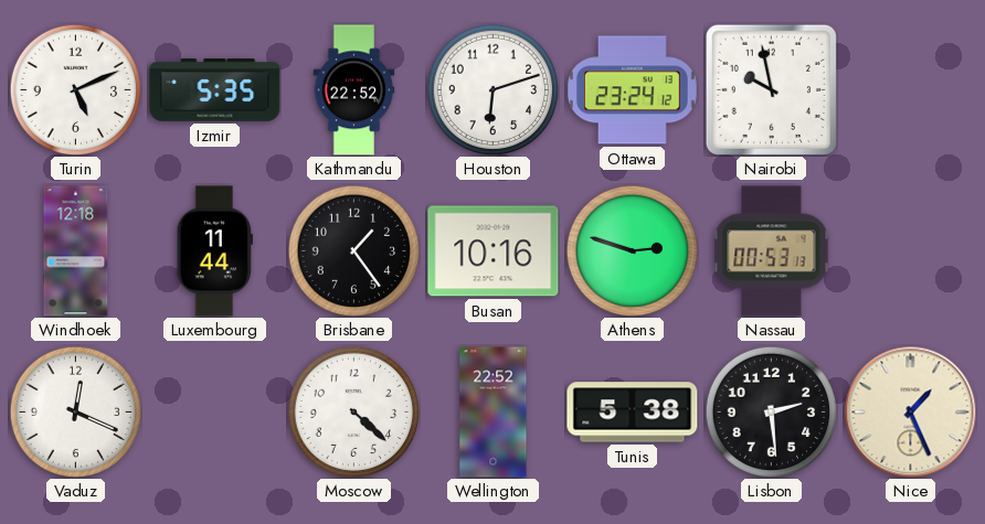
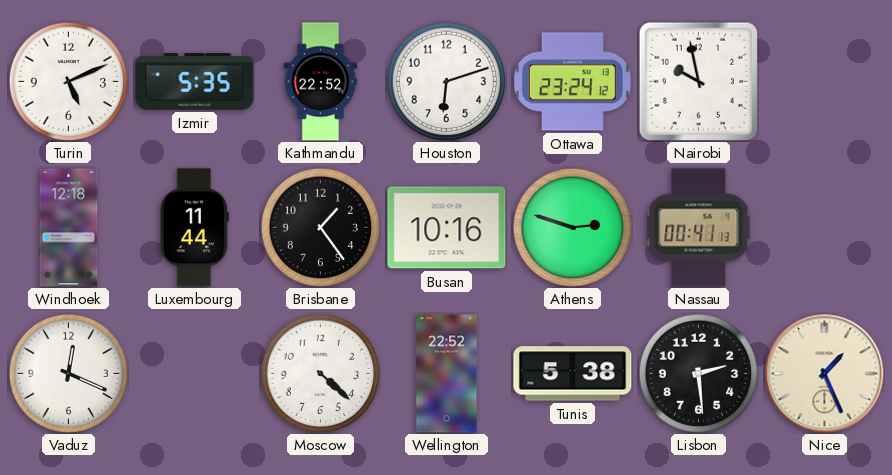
Nassau: 00:53 -> 00:41 (699, 228)
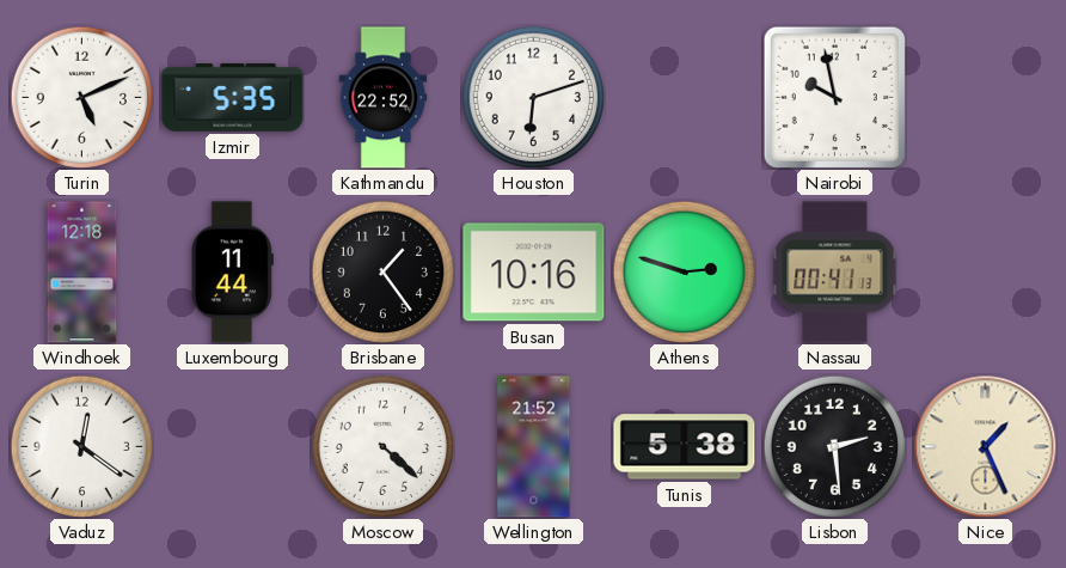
Ottawa: 23:24 -> none (572, 82)
Vaduz: 12:19 -> 12:21 (81, 446)
Wellington: 22:52 -> 21:52 (534, 447)
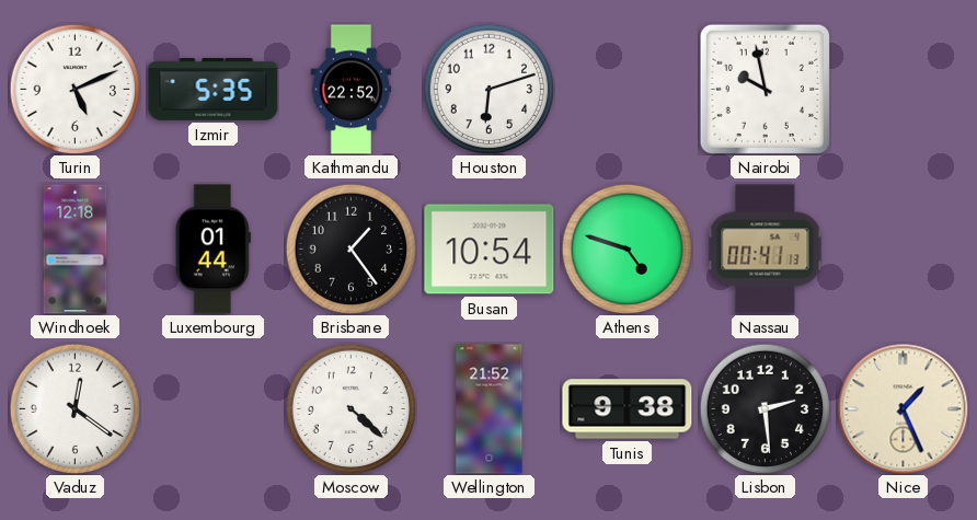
Luxembourg: 11:44 -> 01:44 (212, 250)
Busan: 10:16 -> 10:54 (490, 250)
Athens: 2:48 -> 4:48 (627, 249)
Tunis: 5:38 -> 9:38 (628, 409)
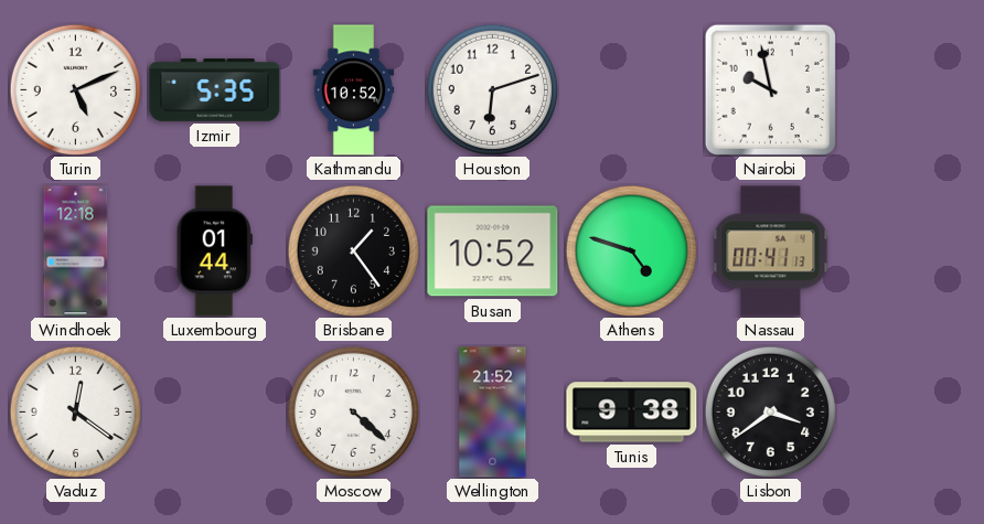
Kathmandu: 22:52 -> 10:52 (354, 90)
Busan: 10:54 -> 10:52 (493, 252)
Lisbon: 2:29 -> 3:39 (770, 411)
Nice: 1:26 -> none (904, 409)
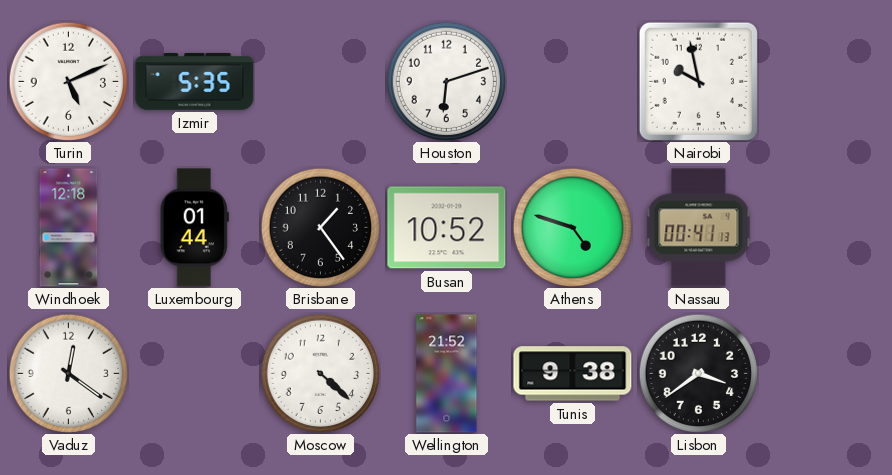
Kathmandu: 10:52 -> none (354, 90)
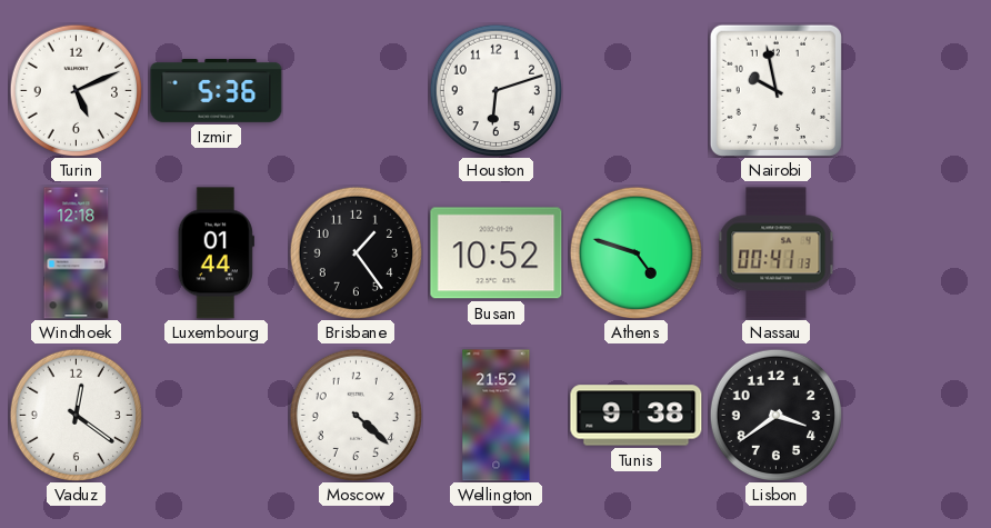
Izmir: 5:35 -> 5:36 (217, 91)
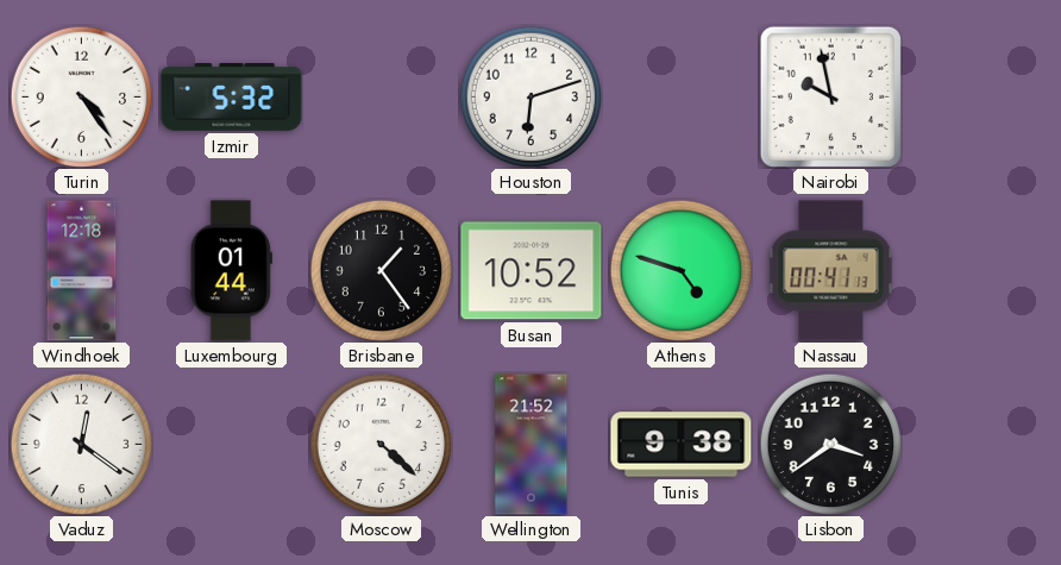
Turin: 5:11 -> 4:24 (81, 96)
Izmir: 5:36 -> 5:32 (232, 98)
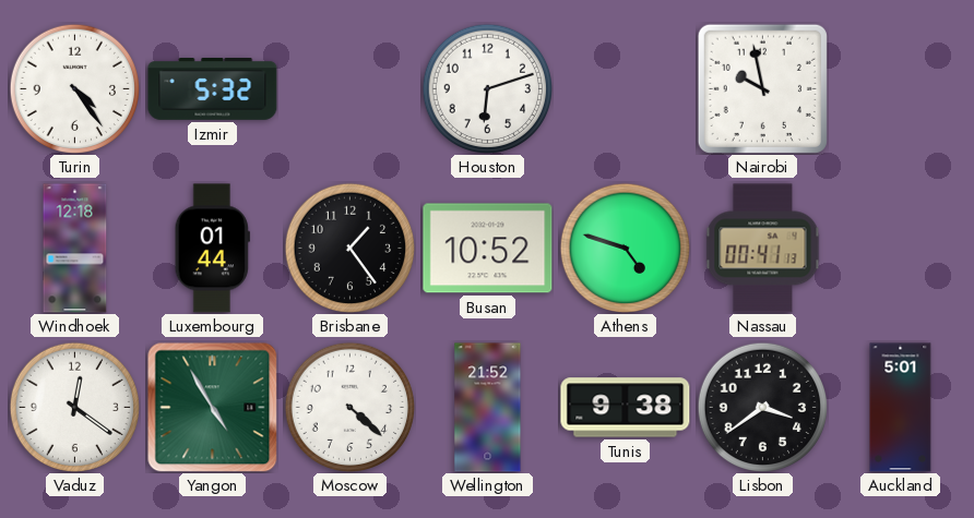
Yangon: none -> 4:55 (212, 407)
Auckland: none -> 5:01 (901, 408)
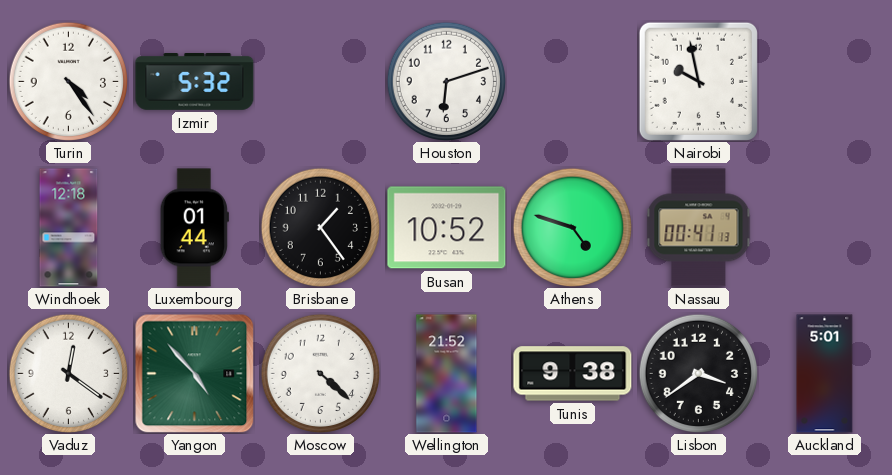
Yangon: 4:55 -> 4:53 (194, 373)
